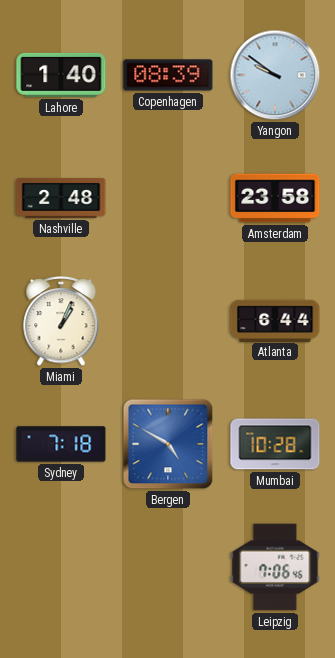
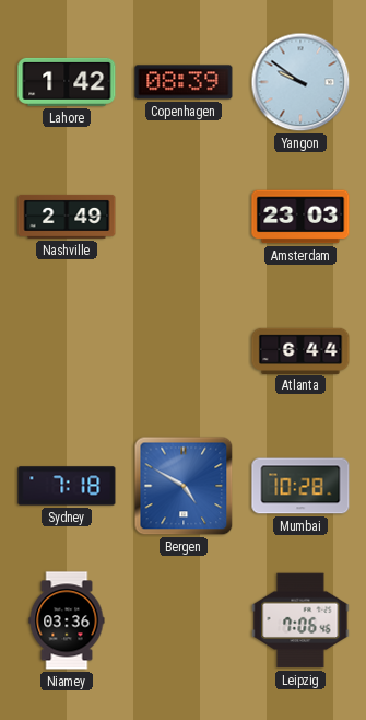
Lahore: 1:40 -> 1:42 (67, 82)
Nashville: 2:48 -> 2:49 (67, 217)
Amsterdam: 23:58 -> 23:03 (300, 217)
Miami: 1:04 -> none (61, 322)
Niamey: none -> 03:36 (67, 620)
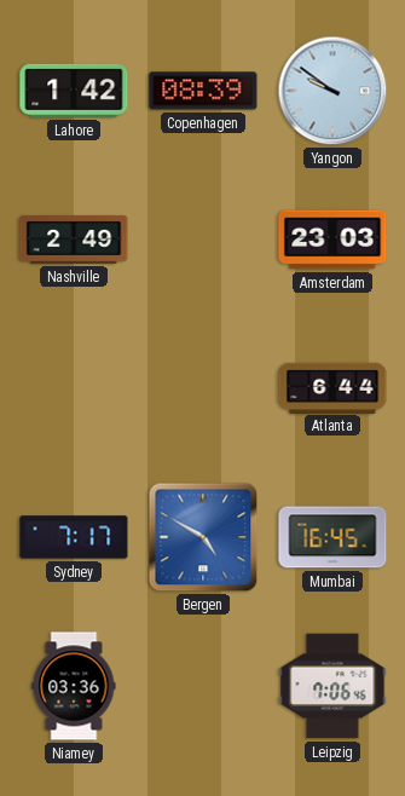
Sydney: 7:18 -> 7:17 (74, 537)
Mumbai: 10:28 -> 16:45 (332, 537)
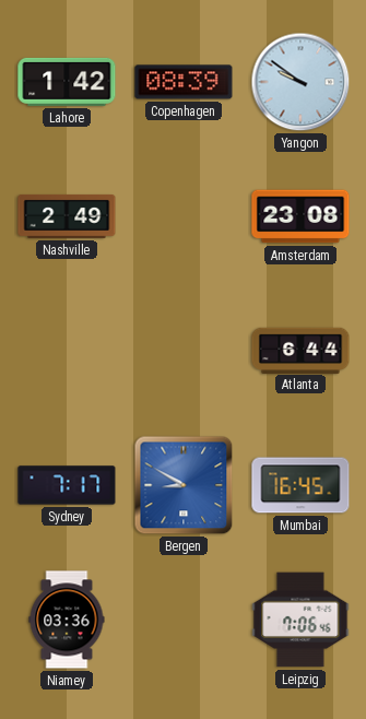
Amsterdam: 23:03 -> 23:08 (300, 216)
Bergen: 4:50 -> 8:50 (184, 485)
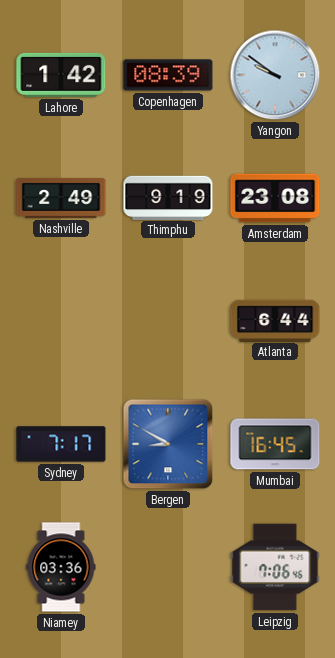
Thimphu: none -> 9:19 (168, 197)
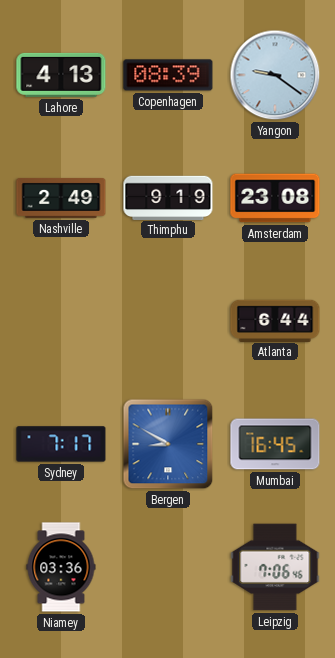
Lahore: 1:42 -> 4:13 (61, 75)
Yangon: 9:51 -> 9:21 (275, 75)
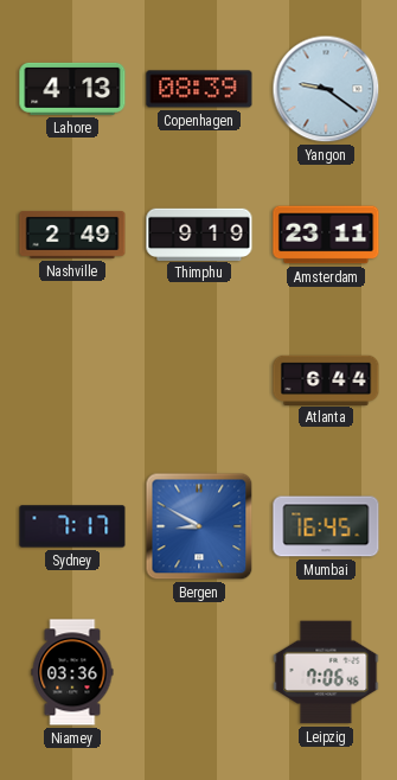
Amsterdam: 23:08 -> 23:11 (326, 235)
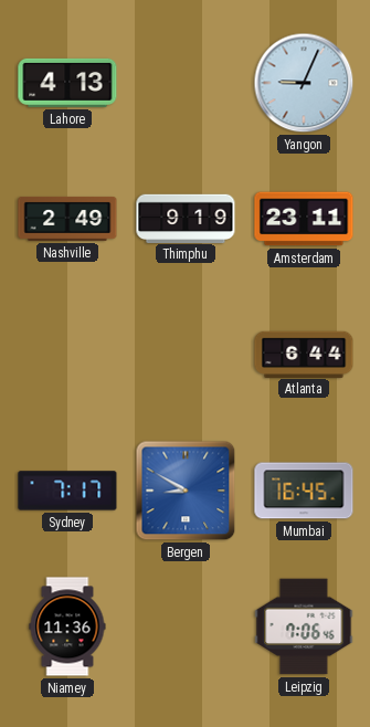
Copenhagen: 08:39 -> none (199, 89)
Yangon: 9:21 -> 9:04 (304, 83)
Niamey: 03:36 -> 11:36 (67, 626)
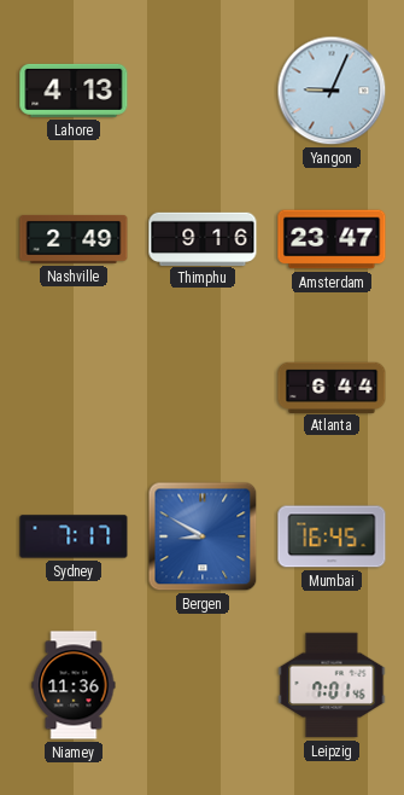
Thimphu: 9:19 -> 9:16 (203, 238)
Amsterdam: 23:11 -> 23:47 (332, 239)
Leipzig: 7:06 -> 7:01 (332, 685)
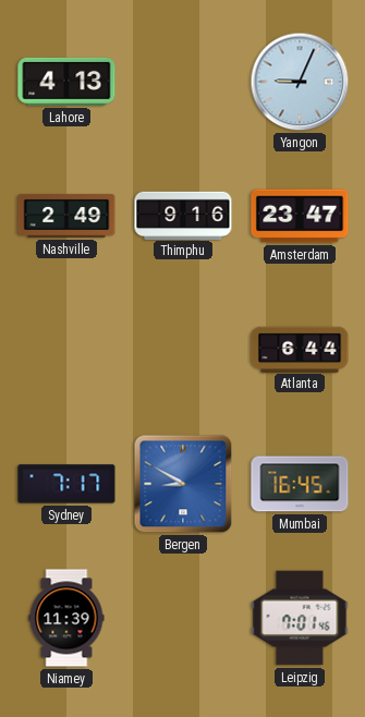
Niamey: 11:36 -> 11:39 (66, 618)
